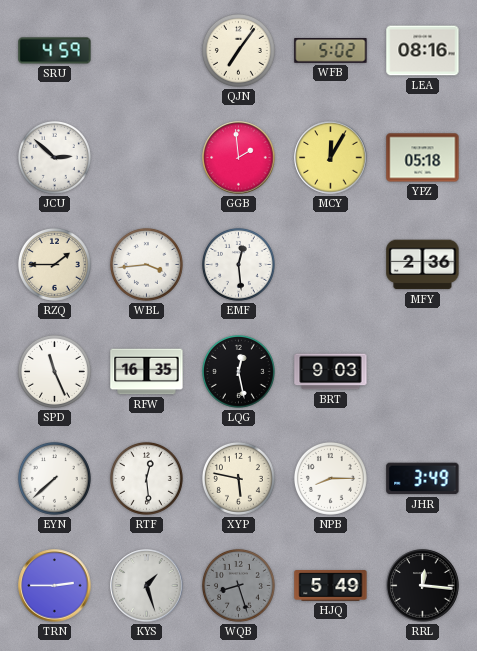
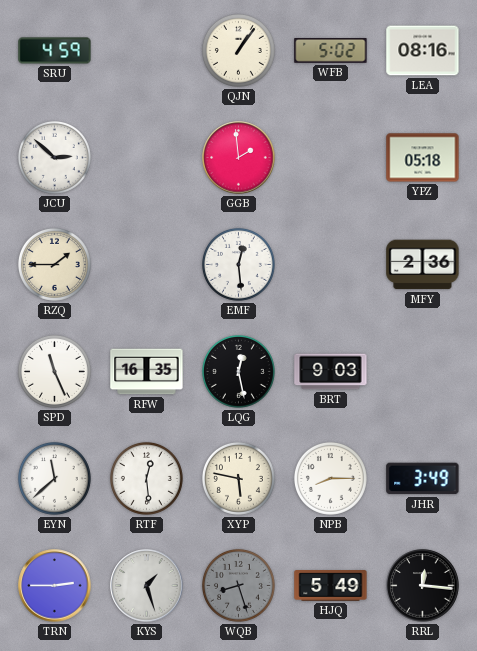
QJN: 7:06 -> 1:06 (238, 50)
MCY: 12:05 -> none (331, 158)
WBL: 3:44 -> none (146, 264)
EYN: 7:38 -> 11:38 (54, 478)
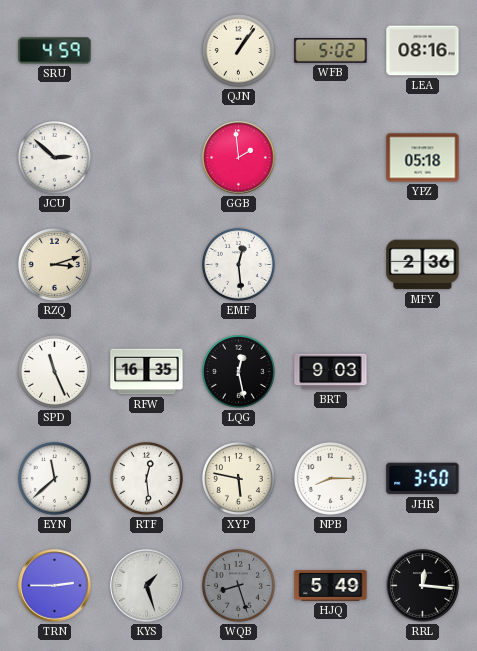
RZQ: 1:45 -> 3:12 (54, 264)
JHR: 3:49 -> 3:50 (423, 479)
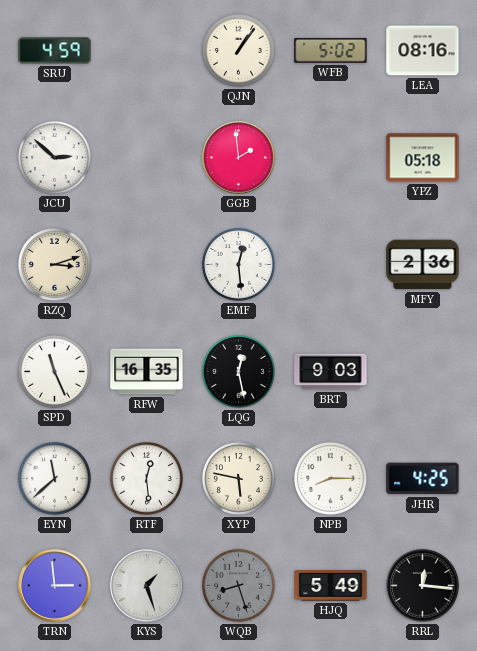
JHR: 3:50 -> 4:25 (423, 479)
TRN: 2:45 -> 2:59 (55, 586)
